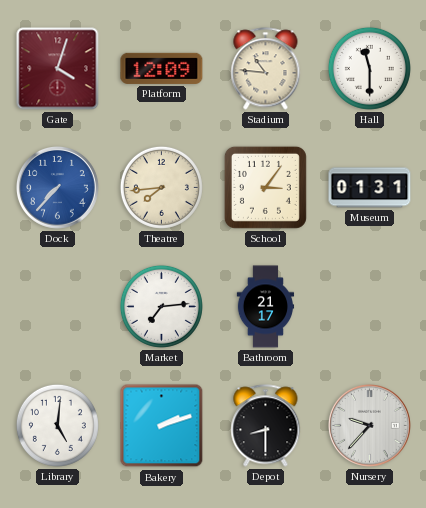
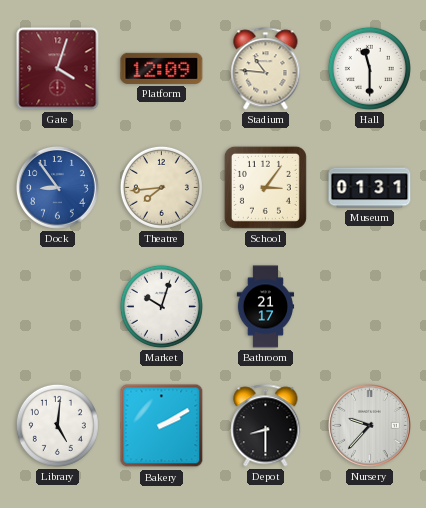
Dock: 7:37 -> 8:54 (58, 188)
Market: 7:14 -> 10:03 (161, 306)
Bakery: 2:12 -> 2:10 (162, 426)
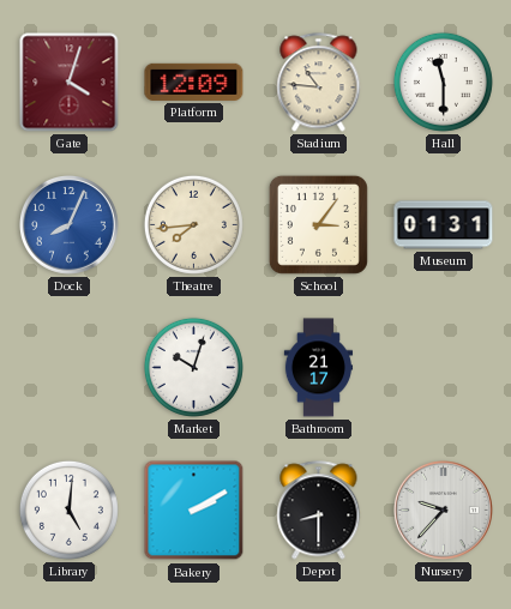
Dock: 8:54 -> 8:04 (70, 225)
